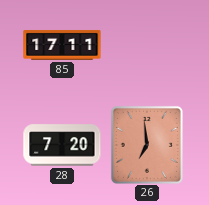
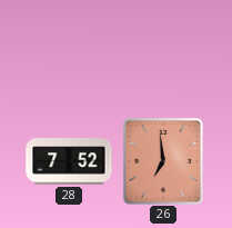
85: 17:11 -> none (62, 45)
28: 7:20 -> 7:52 (69, 161)
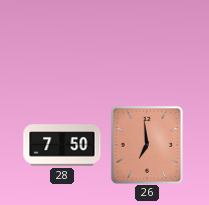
28: 7:52 -> 7:50 (62, 145)
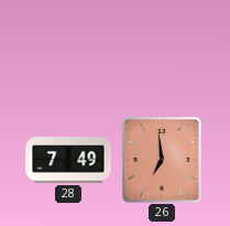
28: 7:50 -> 7:49 (68, 160)
